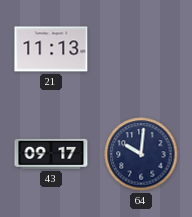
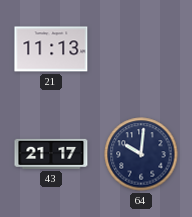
43: 09:17 -> 21:17 (51, 154)
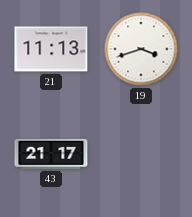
19: none -> 3:42 (141, 49)
64: 10:01 -> none (141, 154)
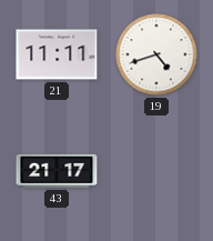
21: 11:13 -> 11:11 (57, 54)
19: 3:42 -> 4:42 (156, 54)
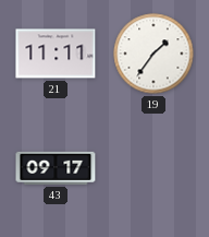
19: 4:42 -> 1:36 (153, 54)
43: 21:17 -> 09:17 (56, 168)
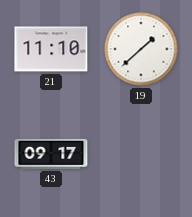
21: 11:11 -> 11:10 (51, 49)
19: 1:36 -> 1:38 (141, 49)
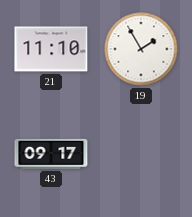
19: 1:38 -> 1:55 (141, 49)
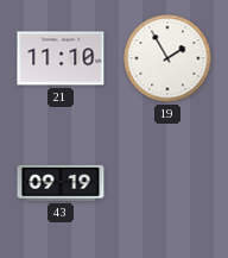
43: 09:17 -> 09:19 (61, 183)
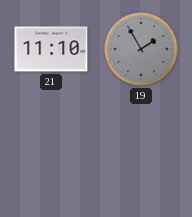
19 dial: white -> grey (141, 49)
43: 09:19 -> none (61, 183)
